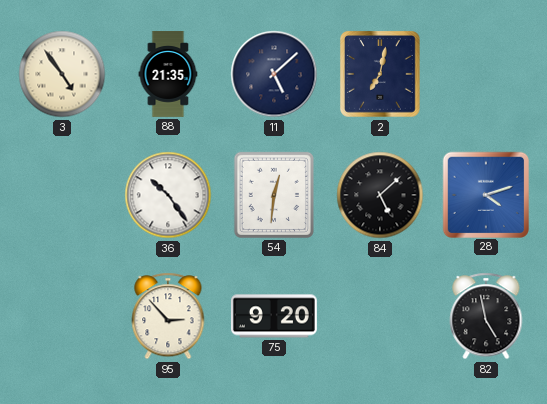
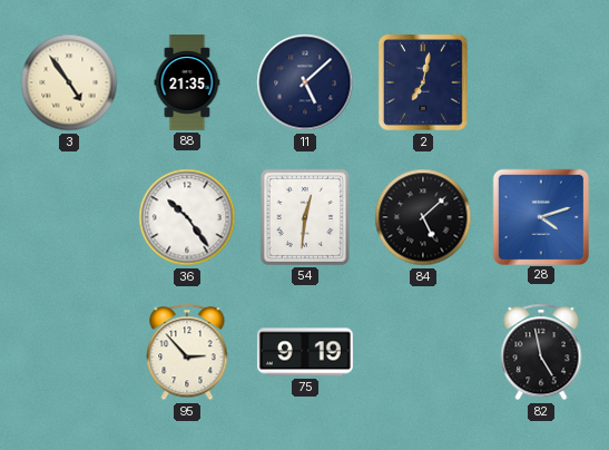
75: 9:20 -> 9:19 (305, 352)
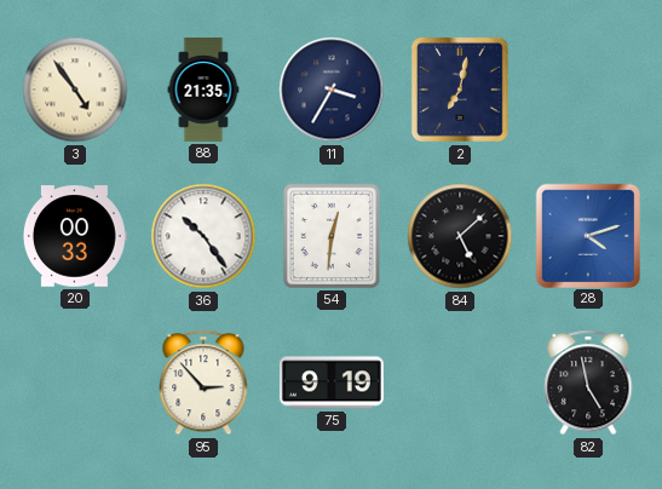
11: 5:08 -> 3:35 (332, 90)
20: none -> 00:33 (75, 236)
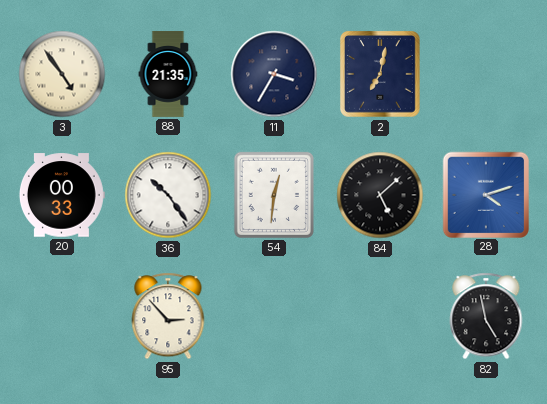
75: 9:19 -> none (332, 382)
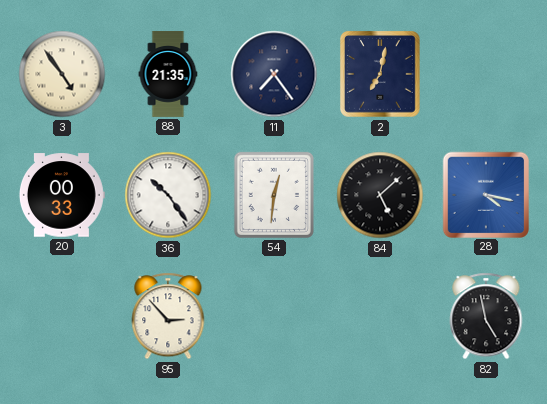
11: 3:35 -> 7:24 (274, 74)
28: 4:12 -> 4:17 (485, 194)
